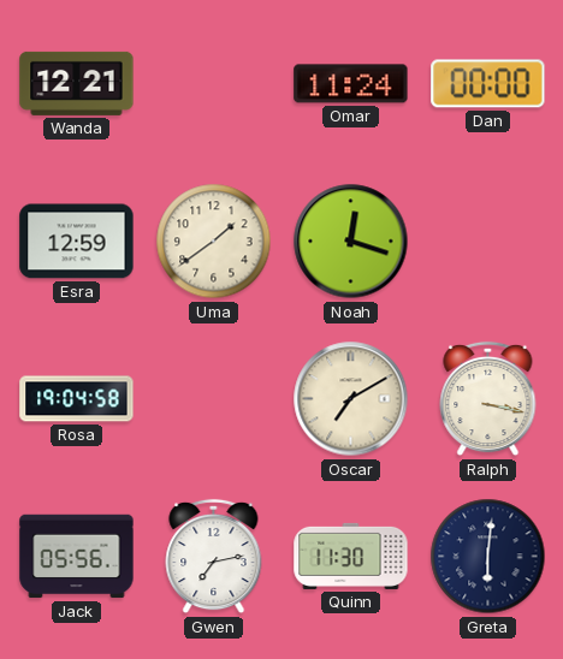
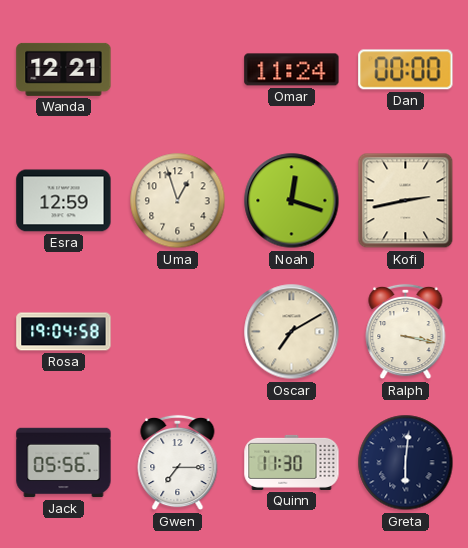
Uma: 1:39 -> 12:57 (178, 201)
Kofi: none -> 2:43 (406, 201)
Gwen: 7:13 -> 7:15 (178, 463)
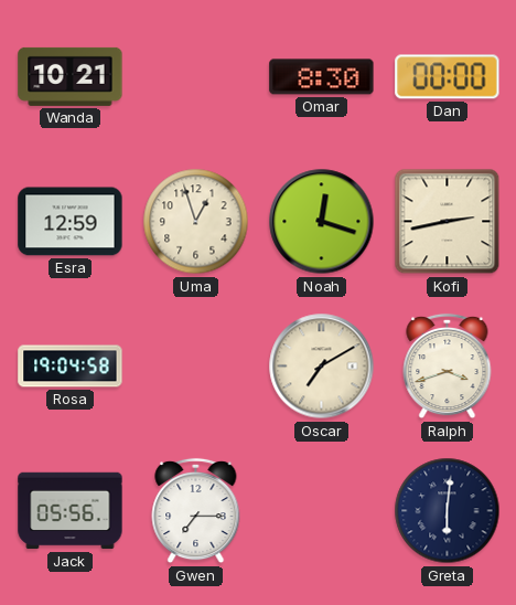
Wanda: 12:21 -> 10:21 (71, 76)
Omar: 11:24 -> 8:30 (322, 77)
Ralph: 3:17 -> 3:42 (448, 367)
Quinn: 11:30 -> none (292, 462)
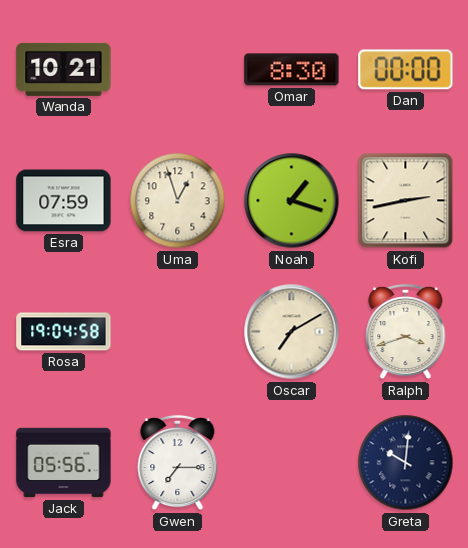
Esra: 12:59 -> 07:59 (64, 201)
Noah: 12:18 -> 1:18 (292, 201)
Greta: 6:01 -> 10:01 (406, 463)
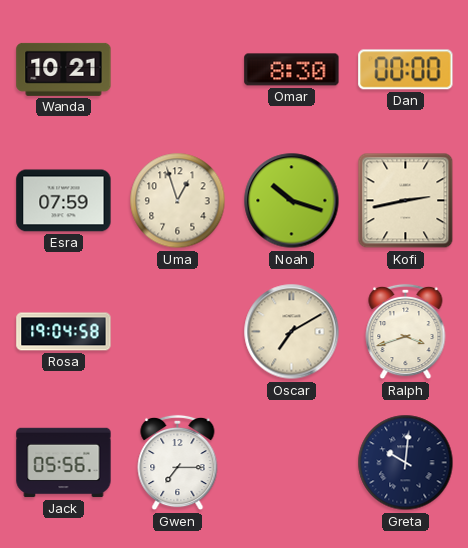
Noah: 1:18 -> 10:18 (292, 201)
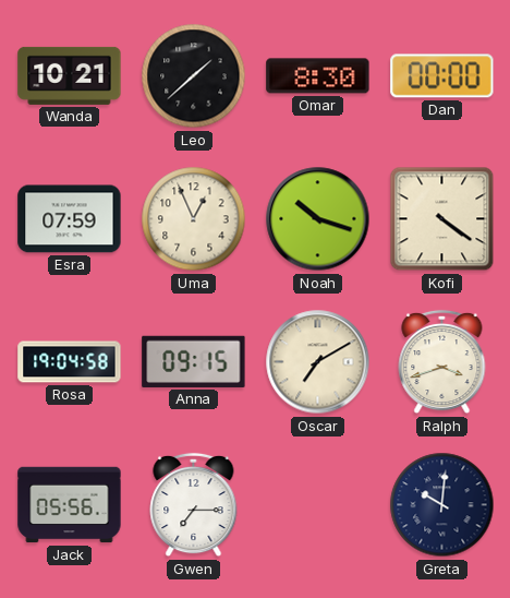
Leo: none -> 1:38 (194, 76)
Uma: 12:57 -> 12:56 (194, 219)
Kofi: 2:43 -> 4:21 (442, 219)
Anna: none -> 09:15 (194, 361)
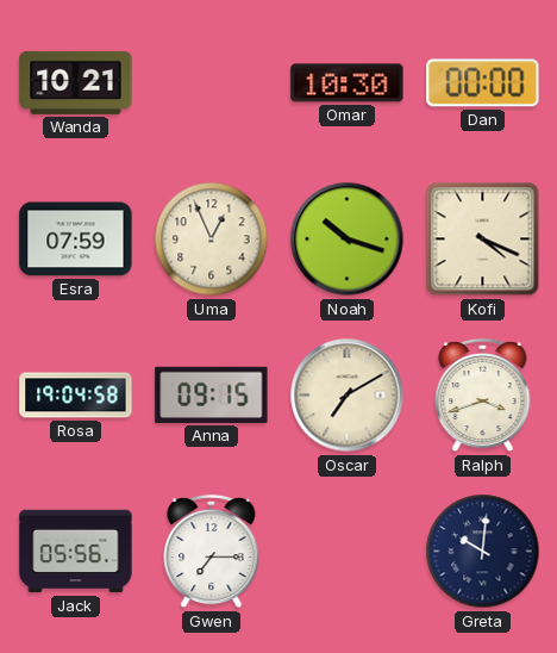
Leo: 1:38 -> none (194, 76)
Omar: 8:30 -> 10:30 (348, 83)
Kofi: 4:21 -> 4:19 (483, 240)
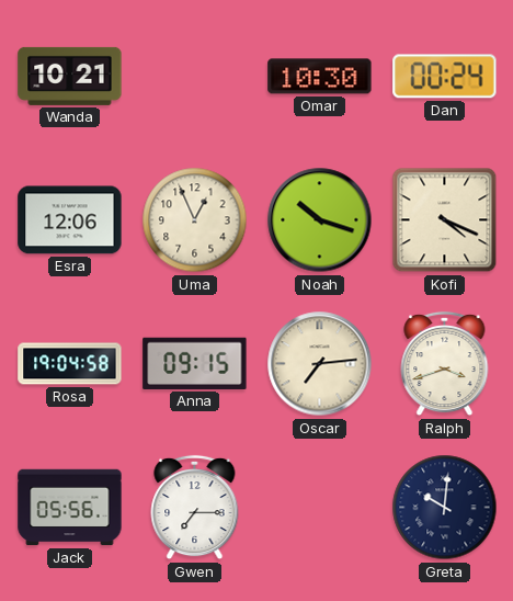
Dan: 00:00 -> 00:24 (445, 77)
Esra: 07:59 -> 12:06 (70, 220)
Oscar: 7:10 -> 7:14 (320, 364)
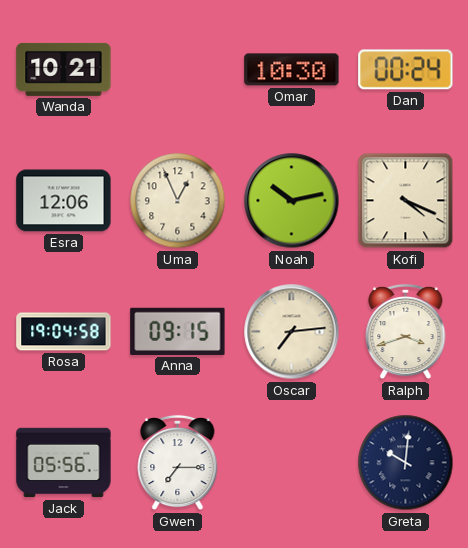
Noah: 10:18 -> 10:13 (292, 201)
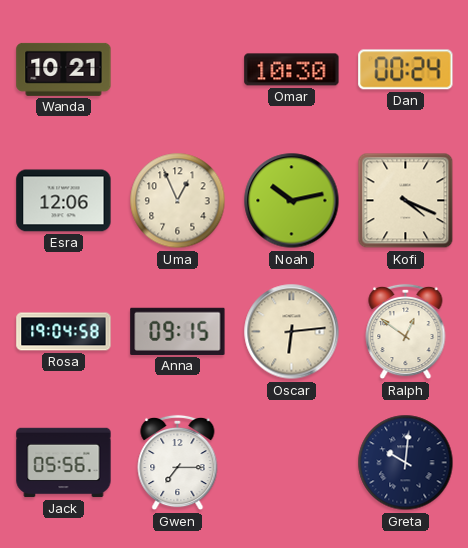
Oscar: 7:14 -> 6:14 (292, 332)
Ralph: 3:42 -> 12:51 (406, 332)
